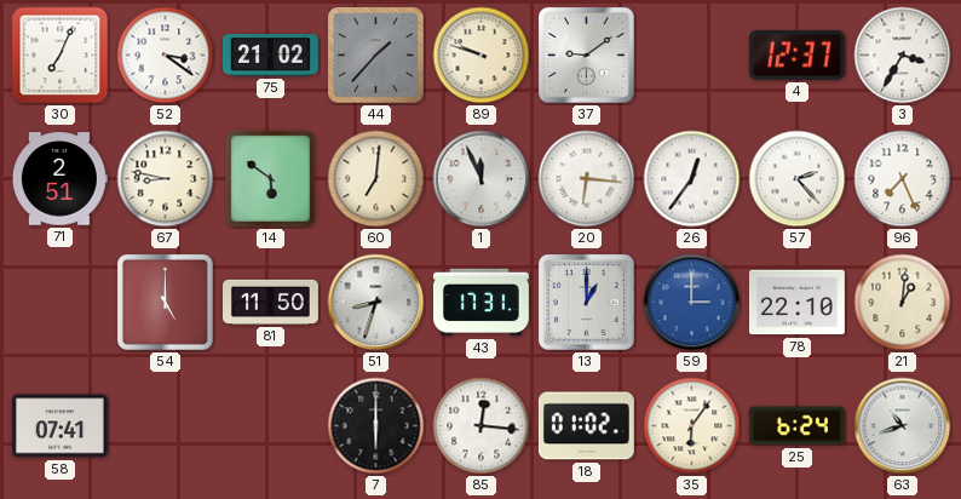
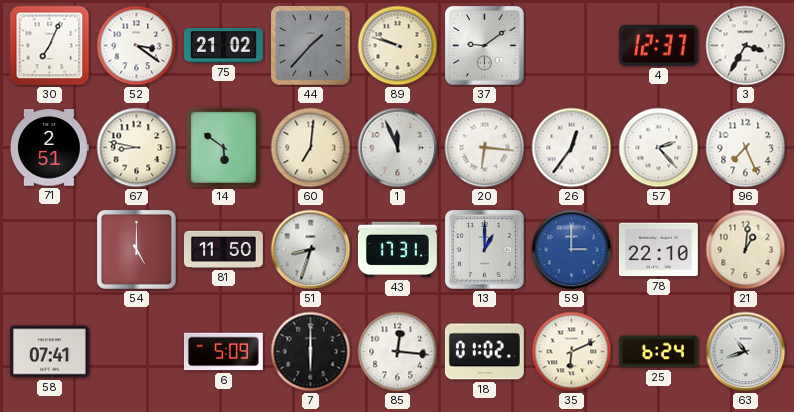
6: none -> 5:09 (223, 352)
35: 6:06 -> 6:11 (572, 352)
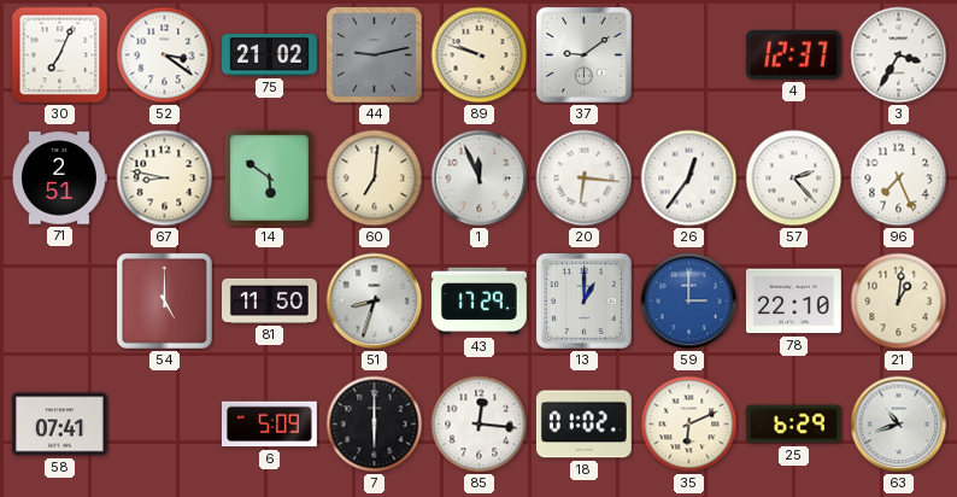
44: 1:37 -> 9:13 (375, 55)
43: 17:31 -> 17:29 (479, 302)
25: 6:24 -> 6:29 (793, 425)
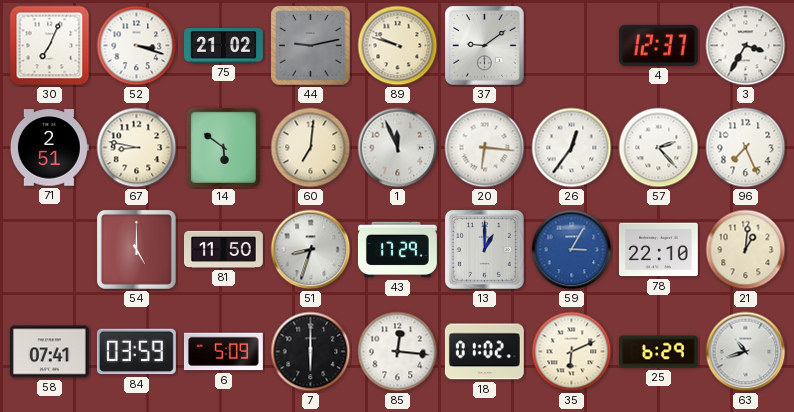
52: 3:21 -> 3:18 (137, 46)
59: 3:00 -> 3:05 (572, 250)
84: none -> 03:59 (136, 352)
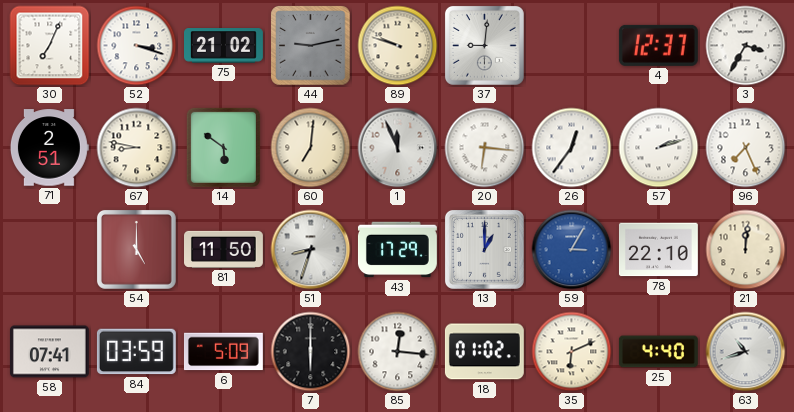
37: 9:09 -> 9:01 (484, 45)
57: 2:23 -> 2:12 (659, 148)
21: 1:01 -> 12:01 (746, 250)
25: 6:29 -> 4:40 (658, 352)
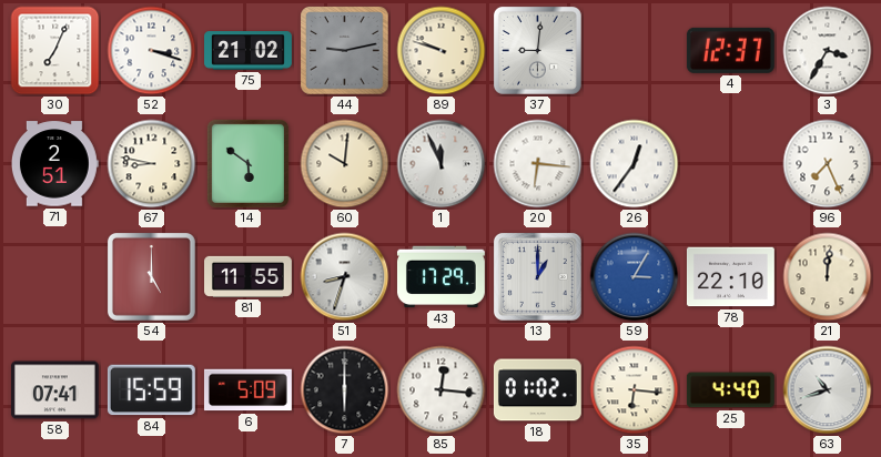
60: 7:01 -> 10:01 (345, 164)
57: 2:12 -> none (659, 148)
81: 11:50 -> 11:55 (249, 276)
84: 03:59 -> 15:59 (151, 390)
35: 6:11 -> 6:16 (635, 390)
